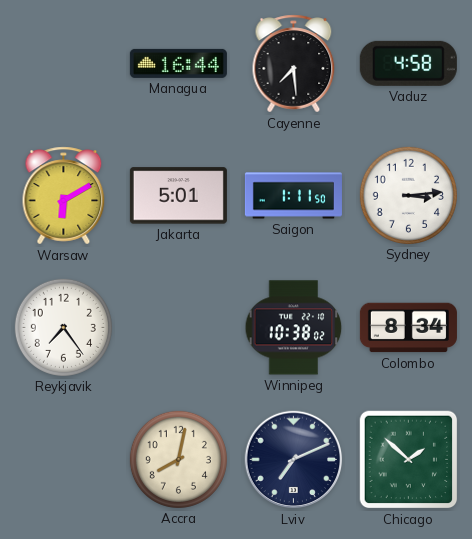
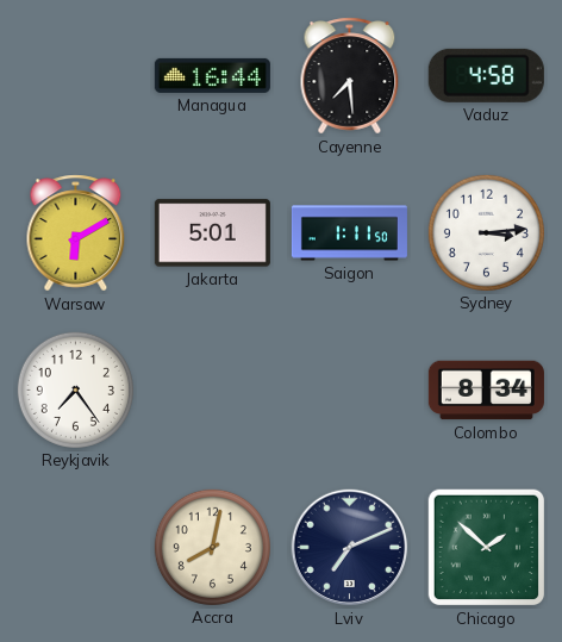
Winnipeg: 10:38 -> none (294, 328)
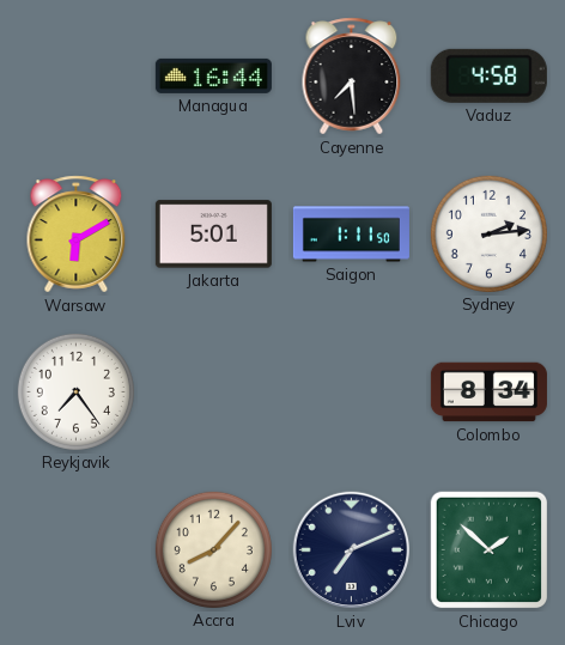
Sydney: 3:14 -> 2:14 (488, 233)
Accra: 8:02 -> 8:07 (213, 549)
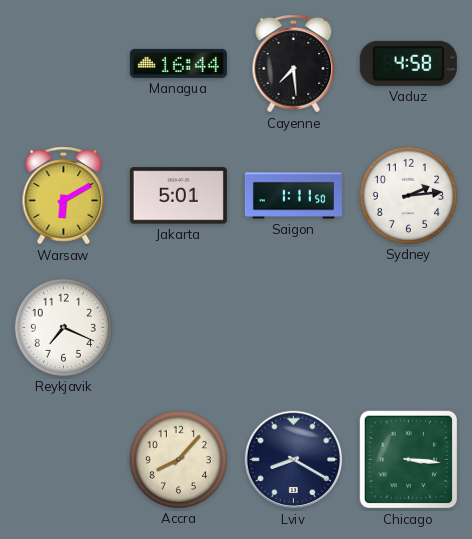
Reykjavik: 7:24 -> 7:19 (63, 327)
Colombo: 8:34 -> none (488, 393)
Lviv: 7:11 -> 8:20 (294, 460)
Chicago: 1:52 -> 3:16 (409, 460)
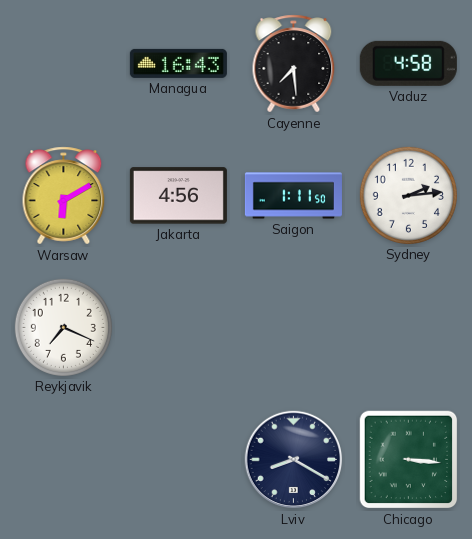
Managua: 16:44 -> 16:43 (178, 63)
Jakarta: 5:01 -> 4:56 (178, 196)
Accra: 8:07 -> none (178, 459)
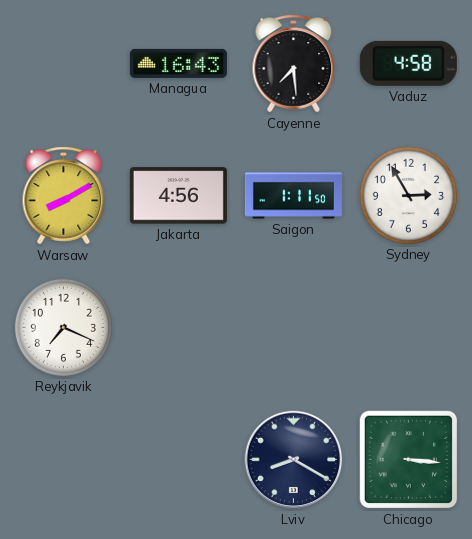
Warsaw: 6:10 -> 8:10 (64, 196)
Sydney: 2:14 -> 2:55 (408, 195)
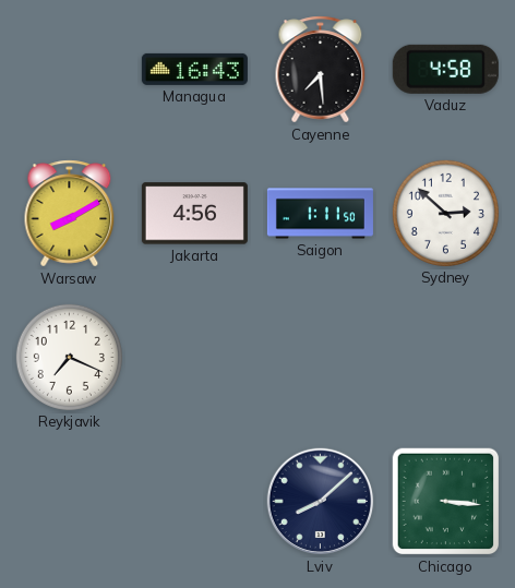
Sydney: 2:55 -> 2:52 (445, 213)
Lviv: 8:20 -> 8:08 (321, 502)
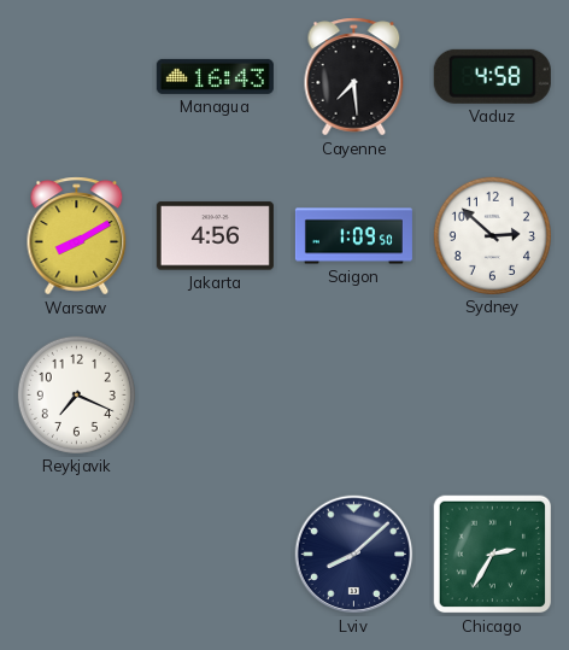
Saigon: 1:11 -> 1:09 (353, 236)
Chicago: 3:16 -> 2:35 (493, 555)
